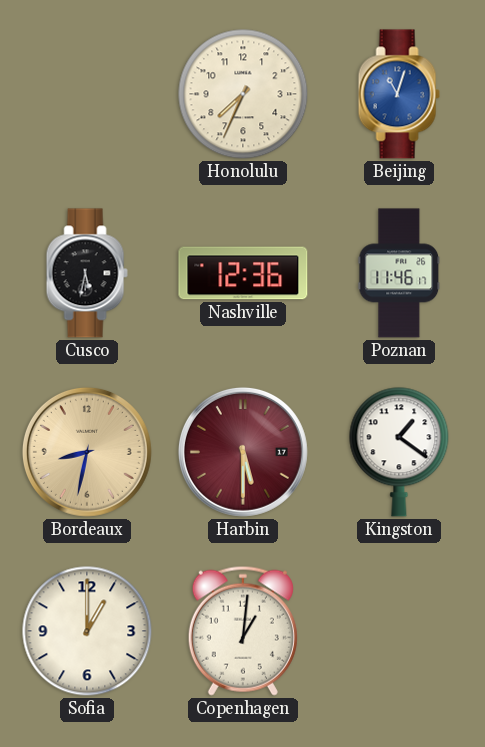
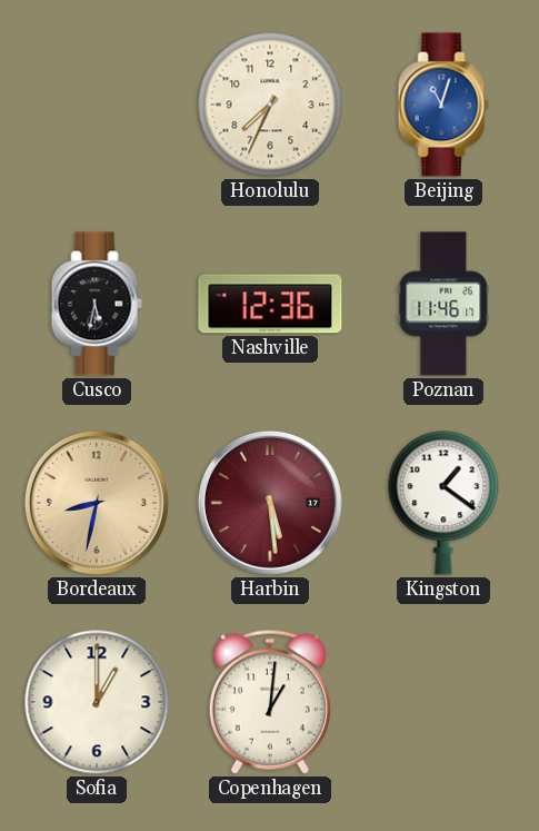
Harbin: 5:30 -> 5:29 (270, 503)
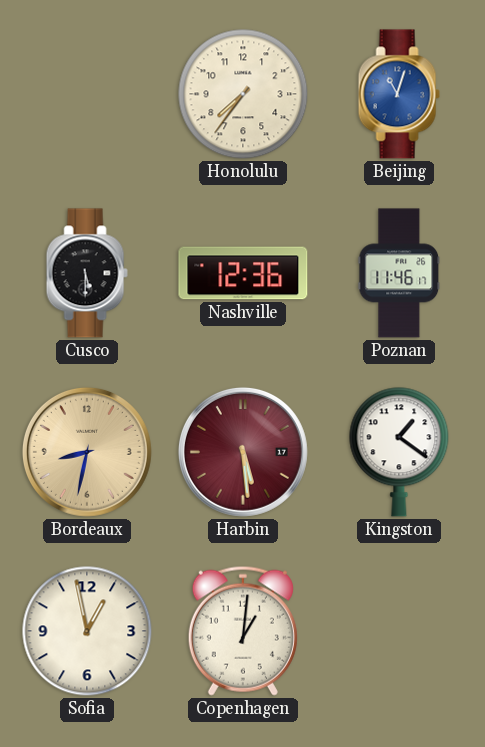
Honolulu: 7:34 -> 7:36 (243, 94)
Cusco: 5:32 -> 5:30 (87, 273)
Sofia: 1:00 -> 12:58 (87, 631)
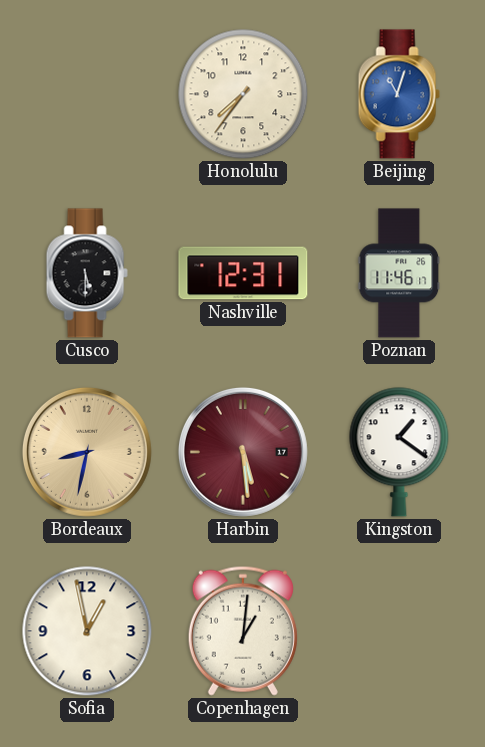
Nashville: 12:36 -> 12:31 (243, 273)
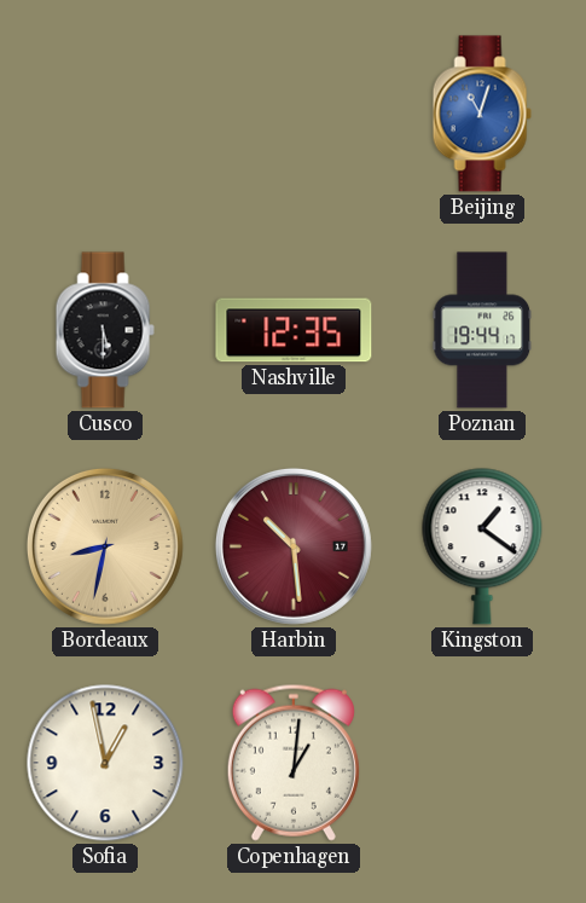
Honolulu: 7:36 -> none (243, 94)
Nashville: 12:31 -> 12:35 (294, 330)
Poznan: 11:46 -> 19:44 (482, 330)
Harbin: 5:29 -> 10:29 (294, 546)
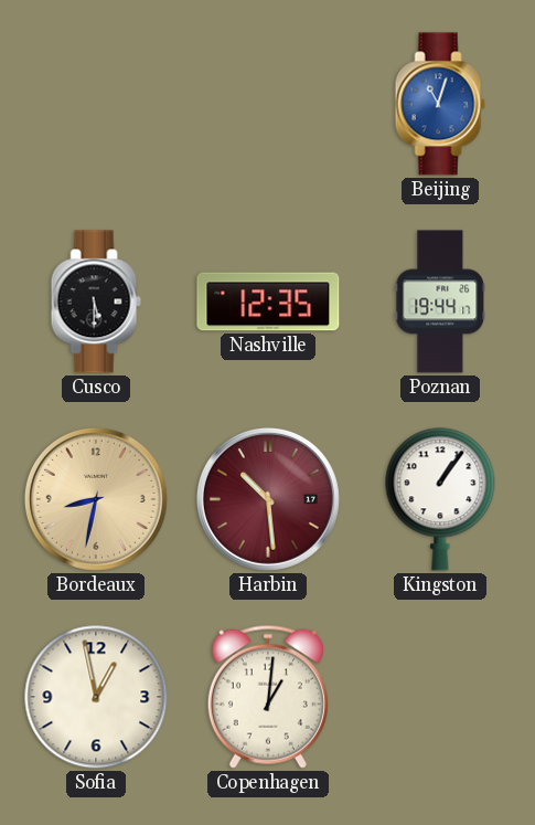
Kingston: 1:21 -> 1:06 (440, 499)
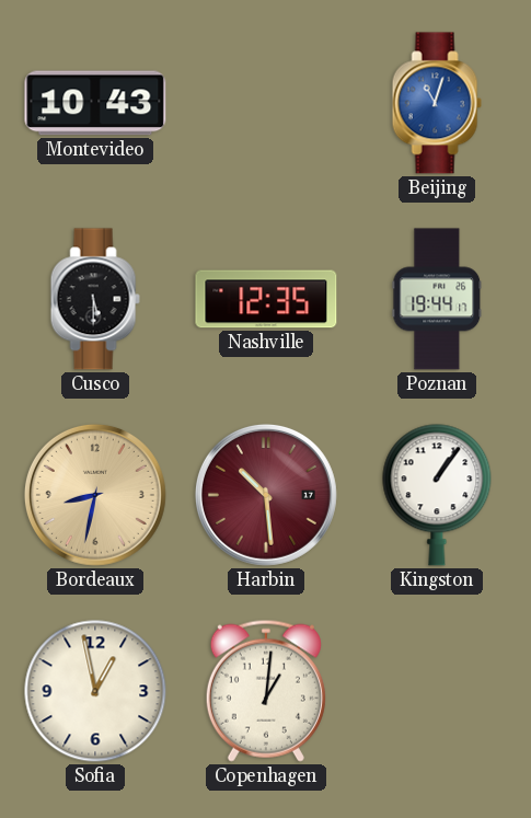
Montevideo: none -> 10:43 (95, 103)
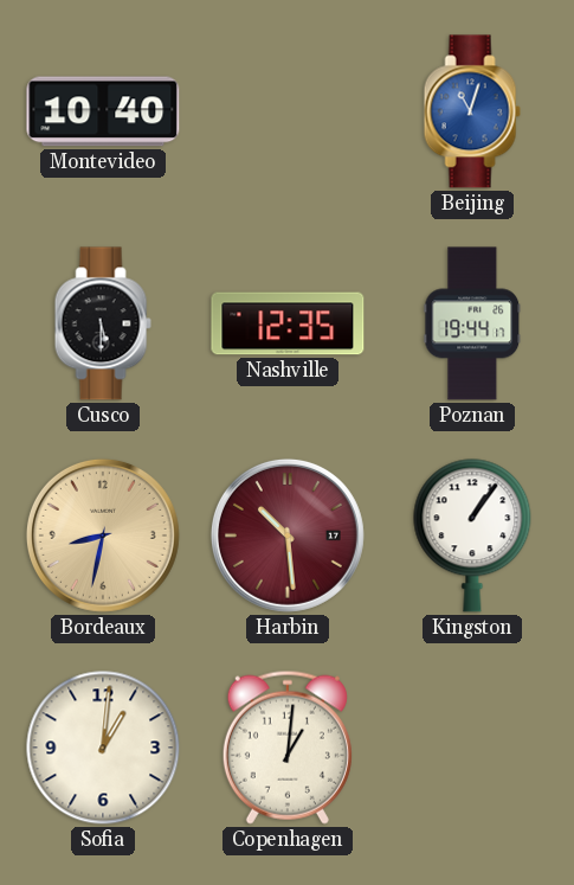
Montevideo: 10:43 -> 10:40 (103, 111)
Sofia: 12:58 -> 1:01 (103, 748)
